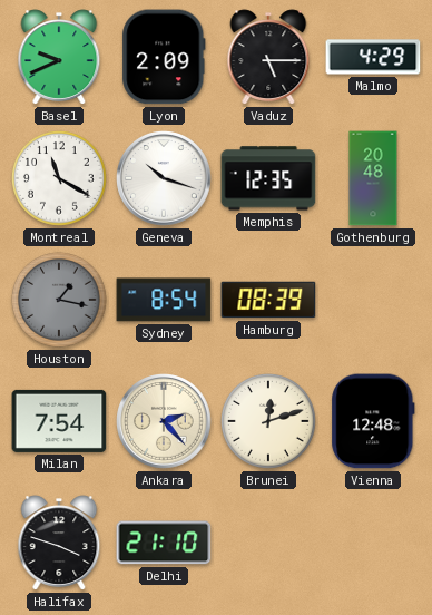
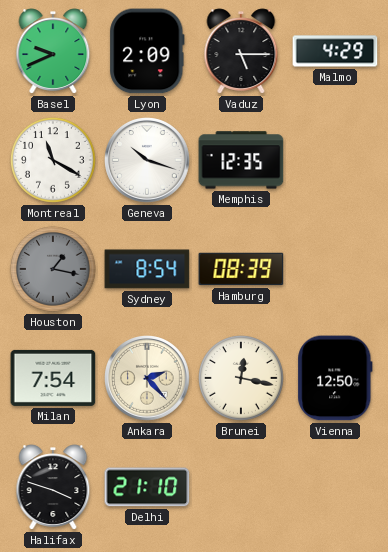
Gothenburg: 20:48 -> none (373, 178)
Brunei: 12:12 -> 12:17 (241, 378)
Vienna: 12:48 -> 12:50 (335, 378)
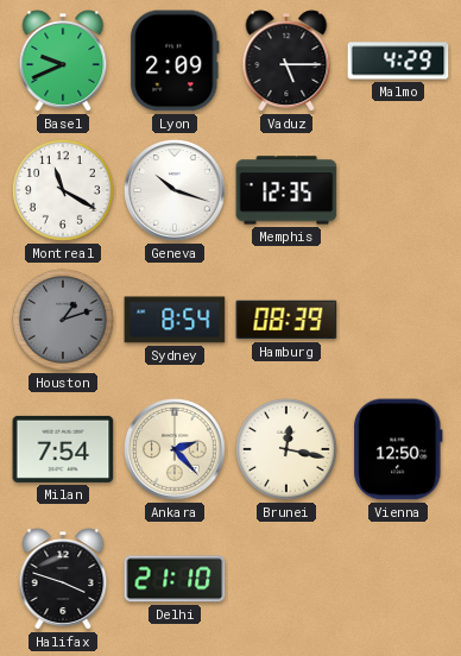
Houston: 1:17 -> 1:12 (63, 320)
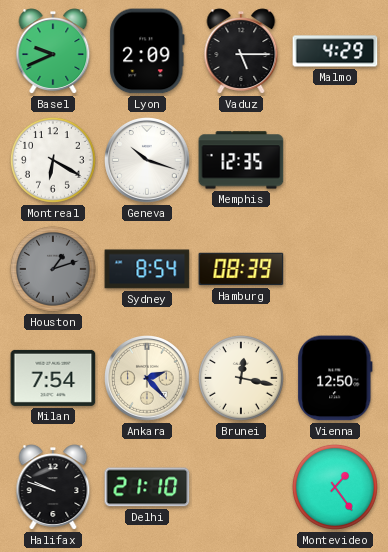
Montreal: 11:20 -> 6:20 (53, 160)
Halifax: 3:48 -> 9:48 (53, 487)
Montevideo: none -> 1:24 (335, 487)
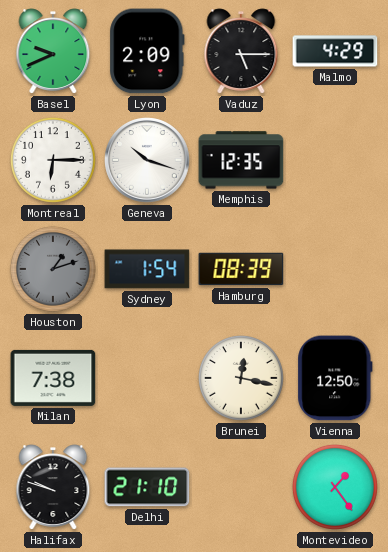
Montreal: 6:20 -> 6:15 (53, 160)
Sydney: 8:54 -> 1:54 (147, 269)
Milan: 7:54 -> 7:38 (53, 378)
Ankara: 2:23 -> none (147, 378)
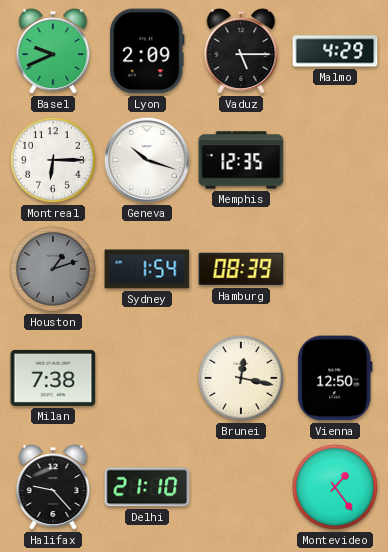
Halifax: 9:48 -> 9:23 (53, 487)
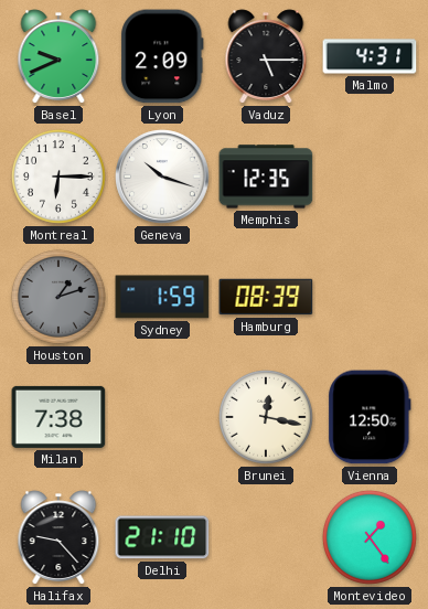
Malmo: 4:29 -> 4:31 (370, 56)
Sydney: 1:54 -> 1:59 (162, 297)
